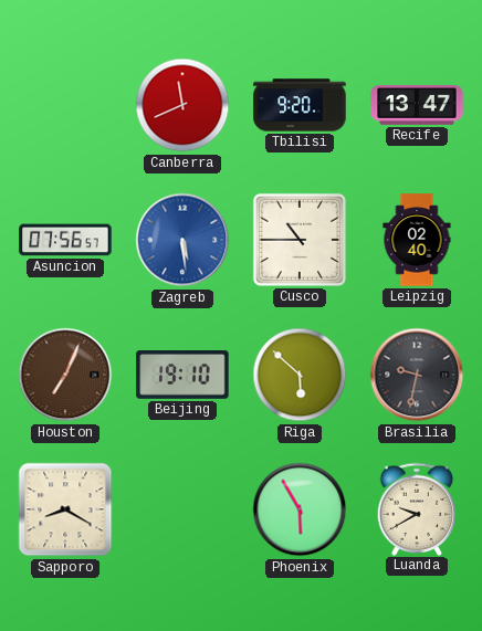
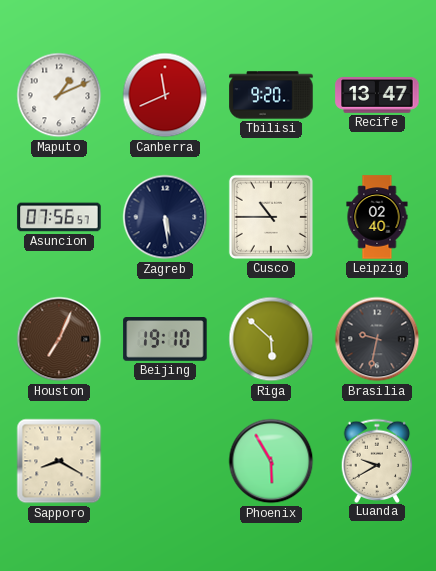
Maputo: none -> 1:11 (59, 95)
Zagreb dial: blue -> navy (165, 217)
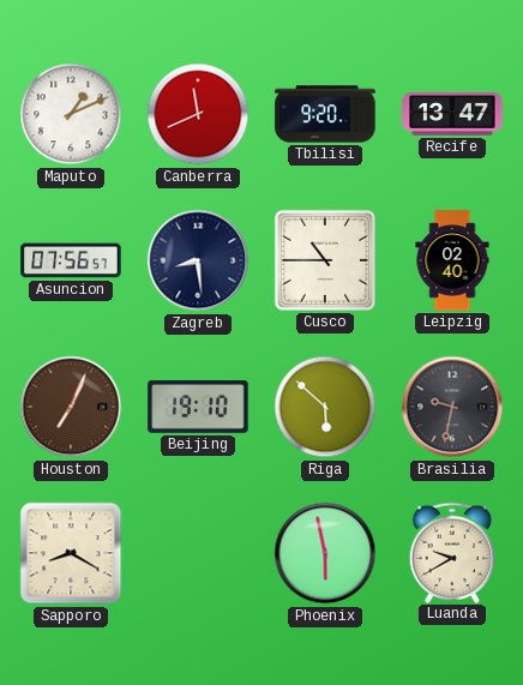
Zagreb: 5:29 -> 8:29 (198, 260)
Phoenix: 5:55 -> 5:58 (325, 553)
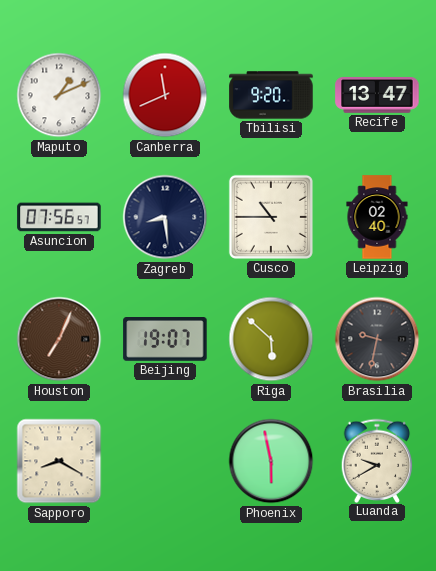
Beijing: 19:10 -> 19:07 (165, 340)
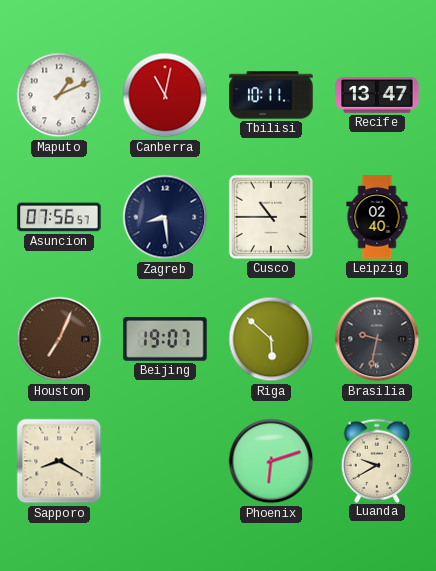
Canberra: 11:41 -> 11:02 (165, 95)
Tbilisi: 9:20 -> 10:11 (271, 95)
Phoenix: 5:58 -> 6:12 (271, 461)
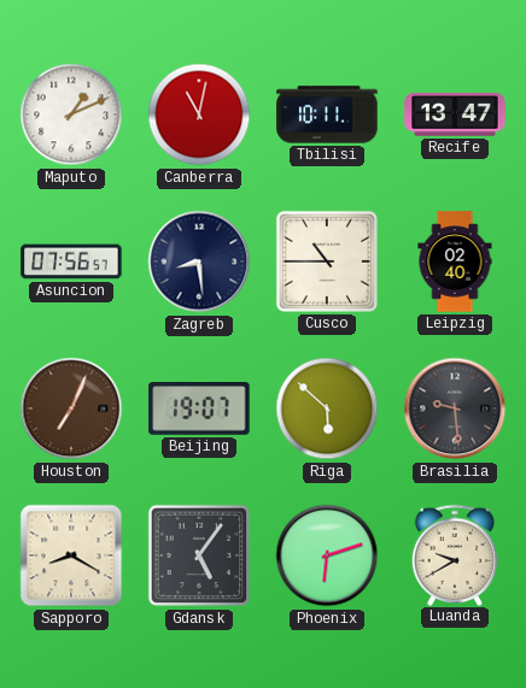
Brasilia: 9:32 -> 9:29 (455, 408)
Gdansk: none -> 5:06 (199, 555)
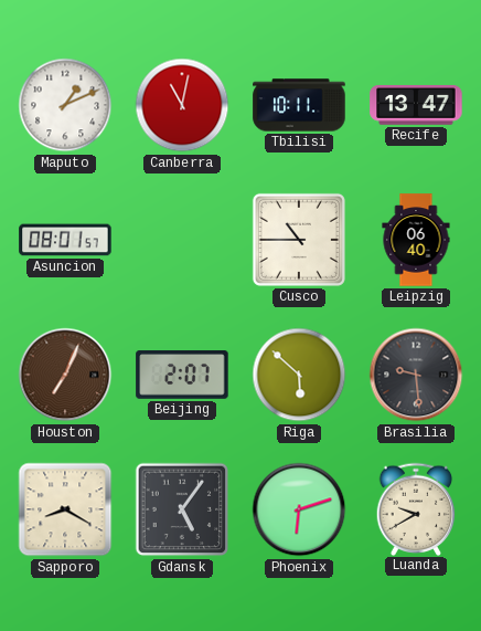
Asuncion: 07:56 -> 08:01 (65, 240)
Zagreb: 8:29 -> none (199, 261)
Leipzig: 02:40 -> 06:40 (416, 240)
Beijing: 19:07 -> 2:07 (182, 376)
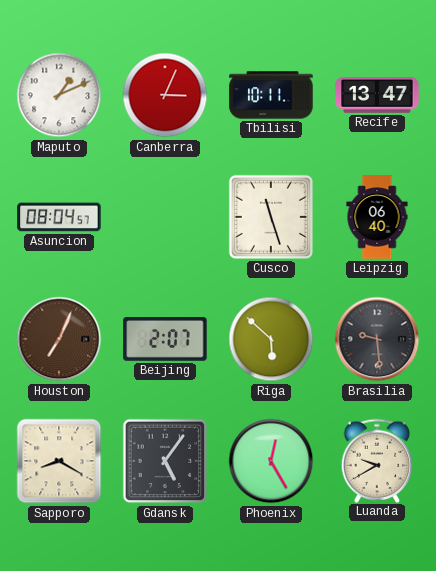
Canberra: 11:02 -> 3:04 (165, 95)
Asuncion: 08:01 -> 08:04 (59, 217)
Cusco: 10:45 -> 11:27 (271, 217)
Phoenix: 6:12 -> 12:25 (271, 461)
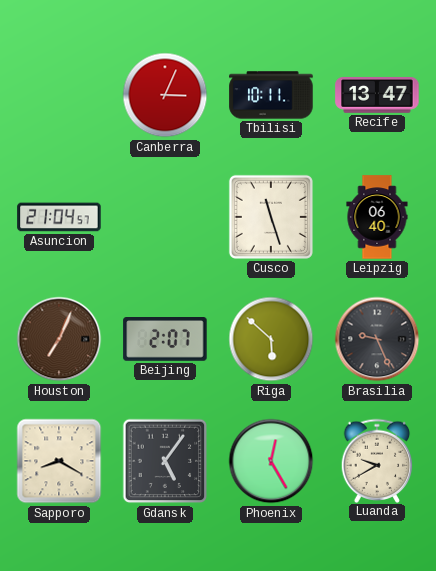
Maputo: 1:11 -> none (59, 95)
Asuncion: 08:04 -> 21:04 (59, 217)
Brasilia: 9:29 -> 9:26 (377, 339)
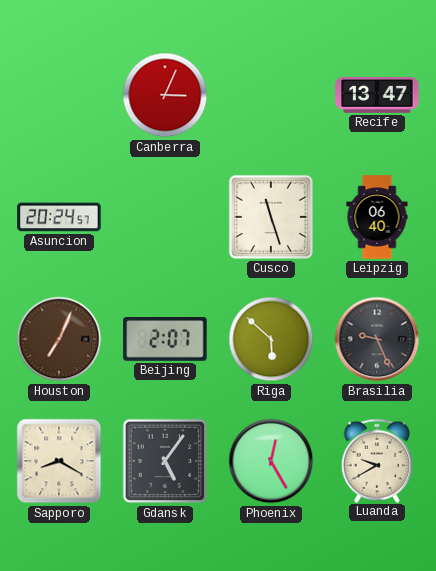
Tbilisi: 10:11 -> none (271, 95)
Asuncion: 21:04 -> 20:24 (59, 217)
